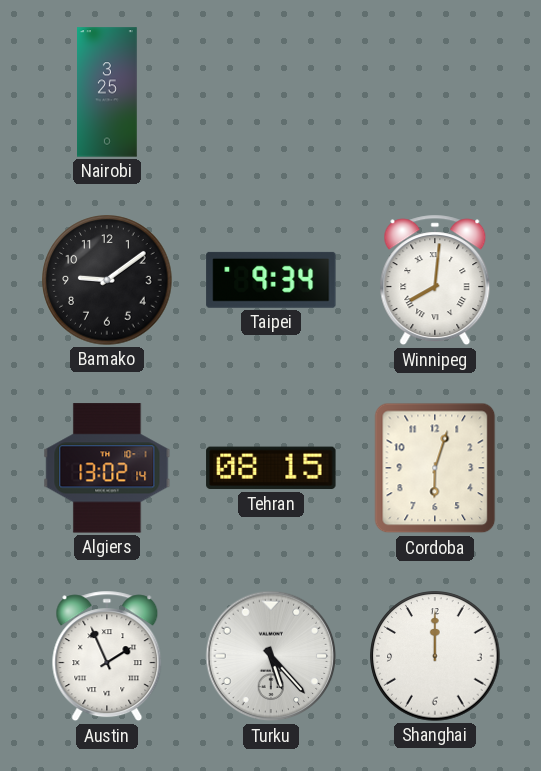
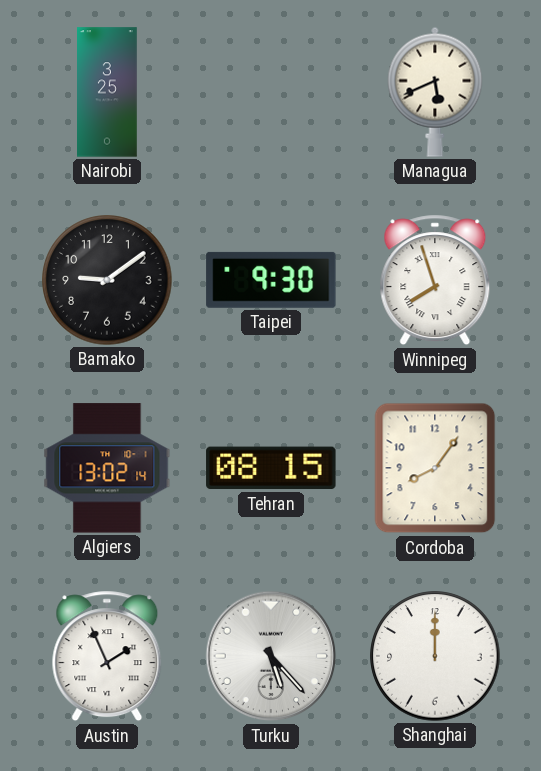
Managua: none -> 5:41 (435, 92)
Taipei: 9:34 -> 9:30 (271, 280)
Winnipeg: 8:01 -> 7:57 (435, 280)
Cordoba: 6:03 -> 8:06 (435, 468)
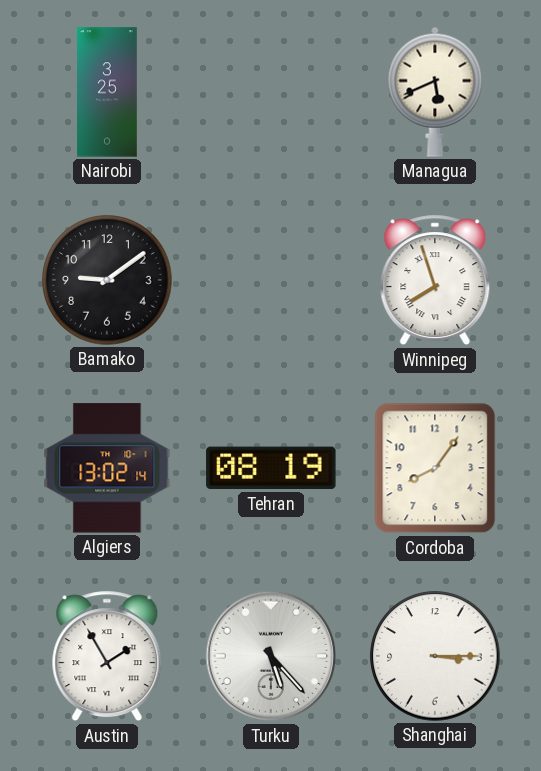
Taipei: 9:30 -> none (271, 280)
Tehran: 08:15 -> 08:19 (271, 468)
Austin: 1:56 -> 1:55 (107, 656)
Shanghai: 12:00 -> 3:15 (435, 656)
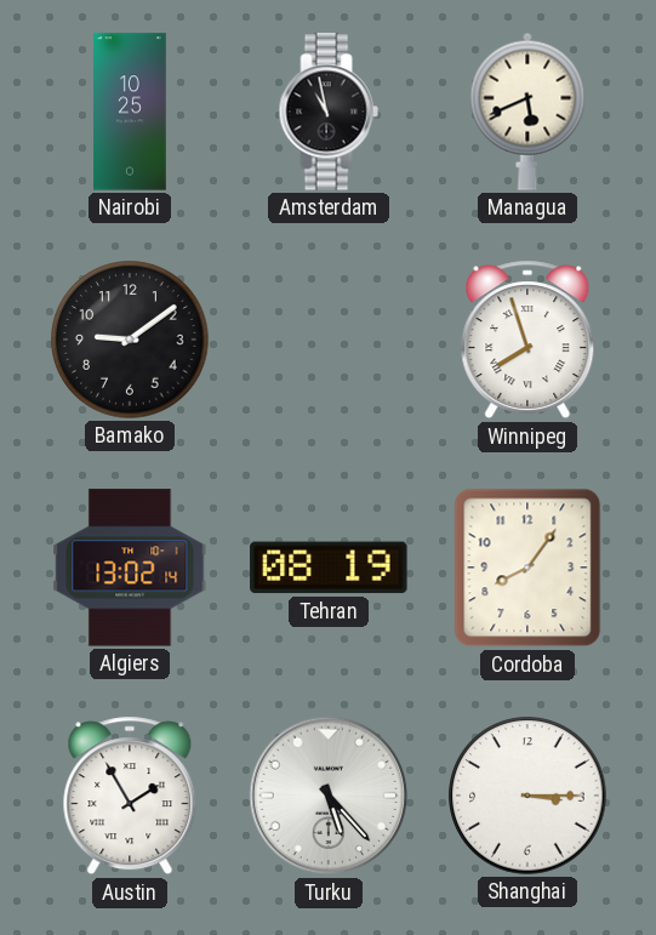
Nairobi: 3:25 -> 10:25 (130, 112)
Amsterdam: none -> 10:58 (329, 112)
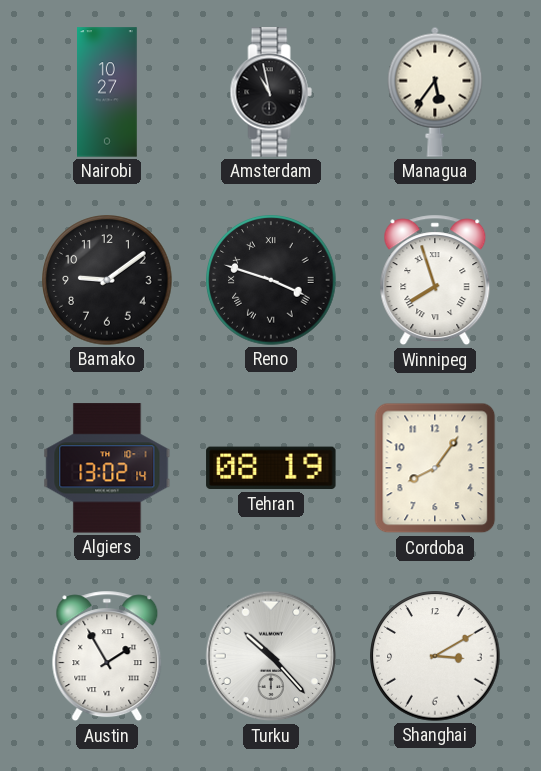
Nairobi: 10:25 -> 10:27 (107, 92)
Managua: 5:41 -> 5:36 (435, 92)
Reno: none -> 3:48 (271, 280)
Turku: 5:23 -> 10:23 (271, 656)
Shanghai: 3:15 -> 3:10 (435, 656)
